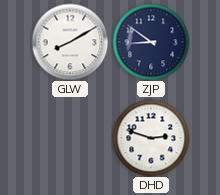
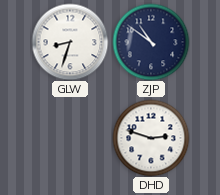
GLW: 8:10 -> 8:33 (70, 42)
ZJP: 8:51 -> 10:51 (151, 42)
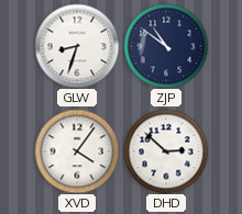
XVD: none -> 4:06 (77, 151)
DHD: 2:48 -> 2:52 (166, 151)
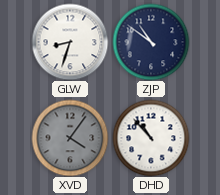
XVD dial: white -> grey (70, 138)
DHD: 2:52 -> 10:53 (151, 138)
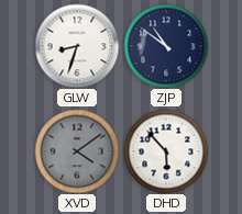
XVD: 4:06 -> 4:09 (77, 151)
DHD: 10:53 -> 5:53 (166, 151)
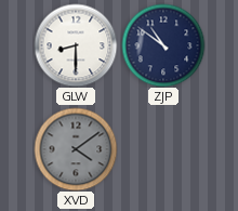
GLW: 8:33 -> 8:30 (76, 45)
DHD: 5:53 -> none (166, 151)
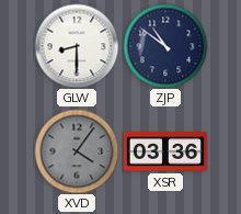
XVD: 4:09 -> 4:06 (77, 151)
XSR: none -> 03:36 (165, 151)
